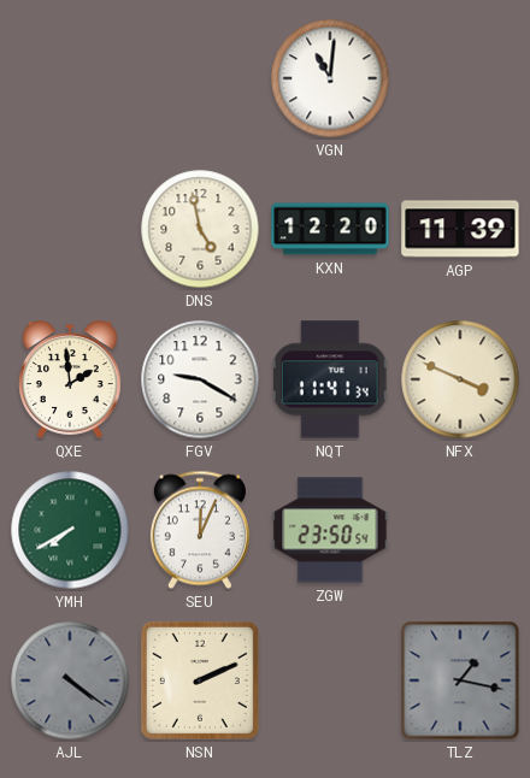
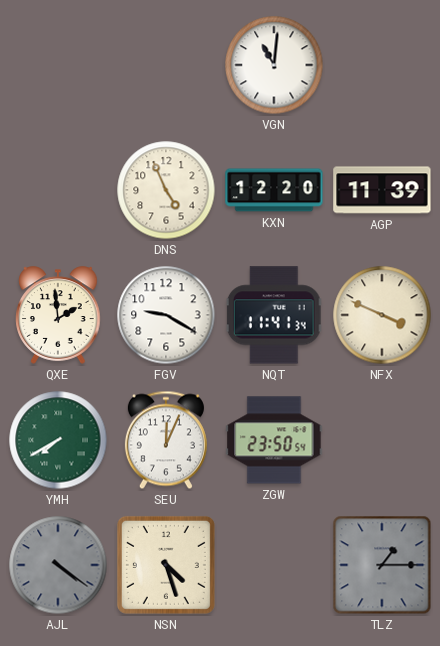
DNS: 4:58 -> 4:56 (166, 190)
NSN: 2:11 -> 4:27 (166, 565)
TLZ: 1:17 -> 1:15 (382, 565)
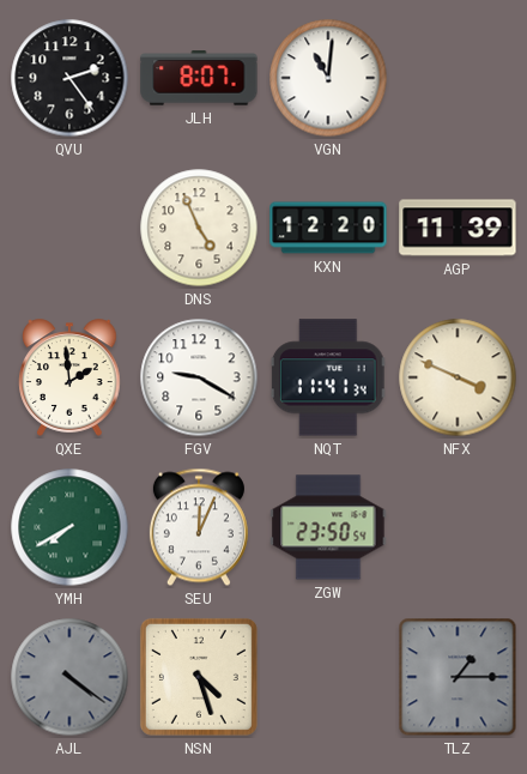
QVU: none -> 2:24 (69, 78)
JLH: none -> 8:07 (199, 78)
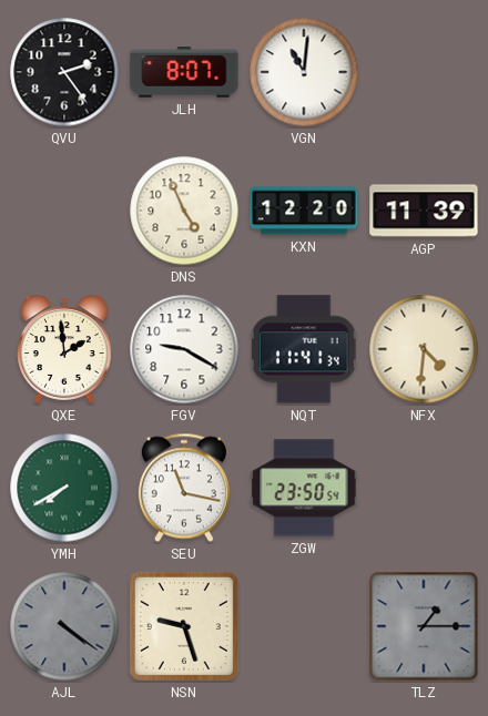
NFX: 3:49 -> 4:31 (424, 349)
SEU: 12:04 -> 11:17 (184, 488)
NSN: 4:27 -> 9:27 (184, 626)
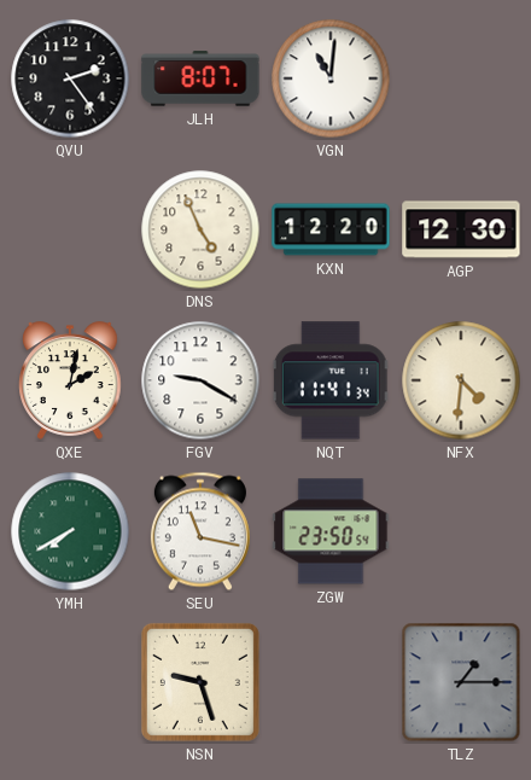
AGP: 11:39 -> 12:30 (461, 229)
QXE: 1:59 -> 2:02 (70, 380)
AJL: 4:21 -> none (64, 626)
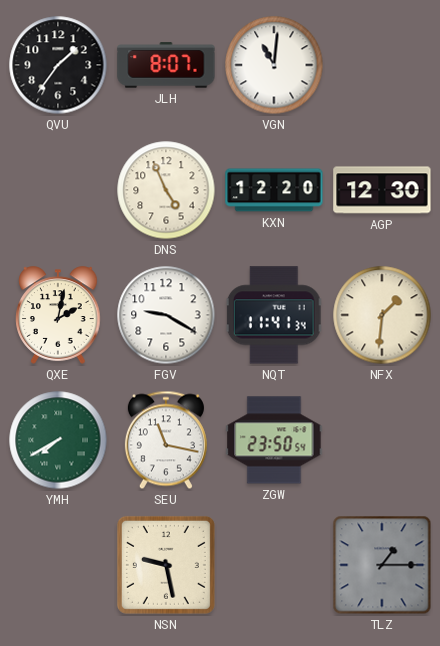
QVU: 2:24 -> 1:36 (58, 65)
NFX: 4:31 -> 1:31 (382, 315)
NSN: 9:27 -> 9:28 (166, 565)
